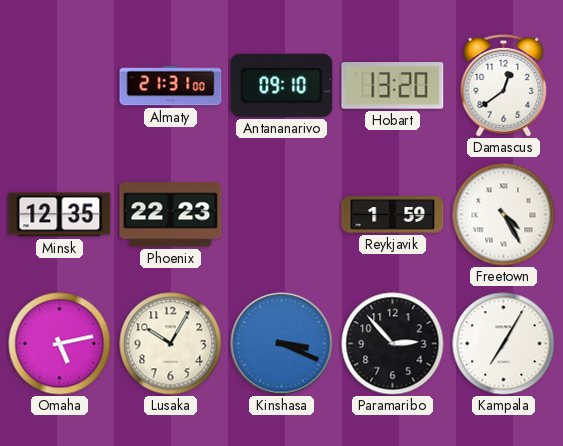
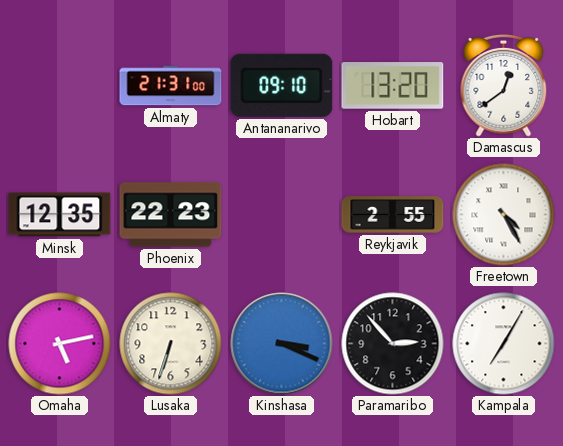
Reykjavik: 1:59 -> 2:55 (393, 215)
Lusaka: 10:05 -> 6:33 (171, 344)
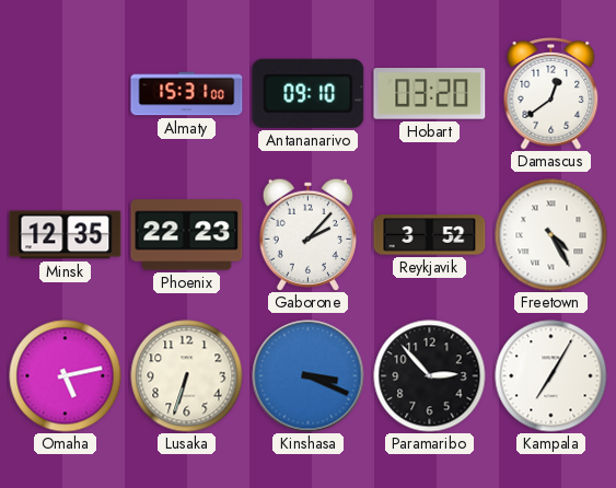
Almaty: 21:31 -> 15:31 (187, 94)
Hobart: 13:20 -> 03:20 (430, 94)
Gaborone: none -> 2:07 (307, 234)
Reykjavik: 2:55 -> 3:52 (430, 235)
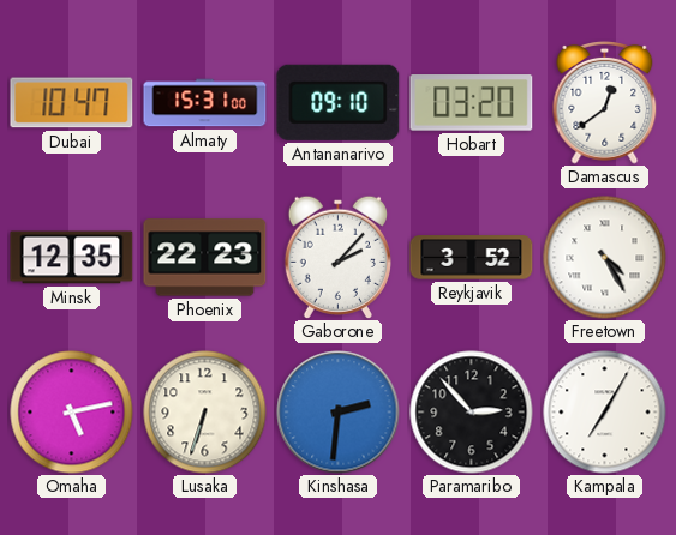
Dubai: none -> 10:47 (72, 103)
Kinshasa: 3:19 -> 2:31 (339, 413)
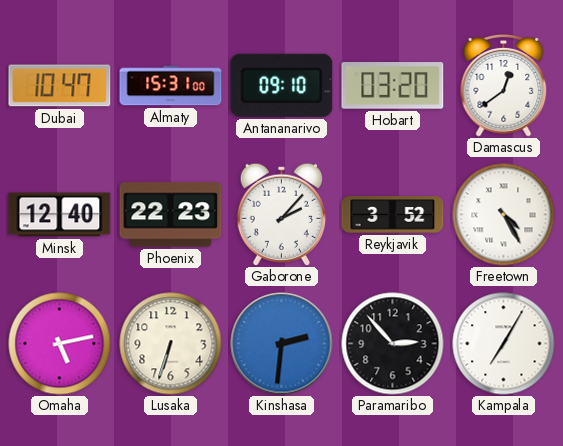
Minsk: 12:35 -> 12:40 (60, 215)
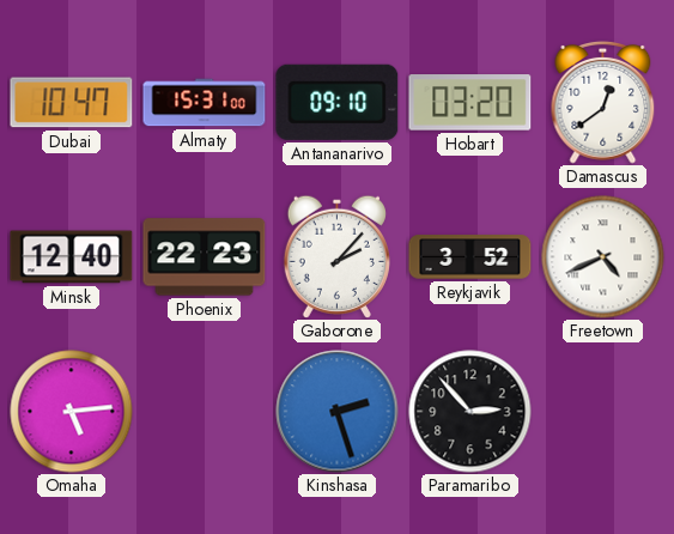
Freetown: 4:25 -> 4:41 (603, 257)
Omaha: 5:13 -> 5:14 (72, 412)
Lusaka: 6:33 -> none (171, 344)
Kinshasa: 2:31 -> 2:27 (338, 412)
Kampala: 7:05 -> none (504, 344)
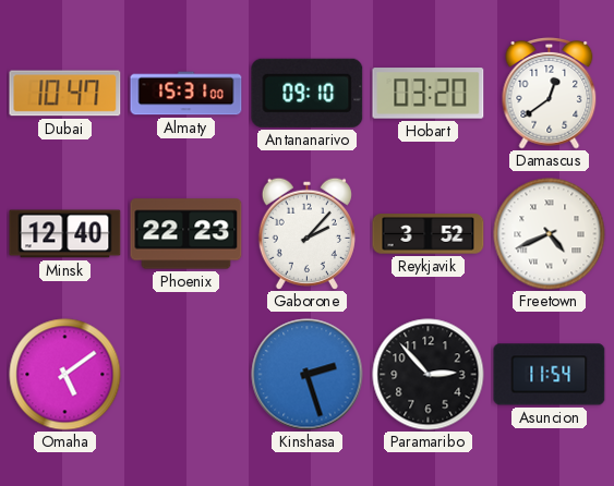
Omaha: 5:14 -> 5:09 (65, 375)
Asuncion: none -> 11:54 (550, 375)
